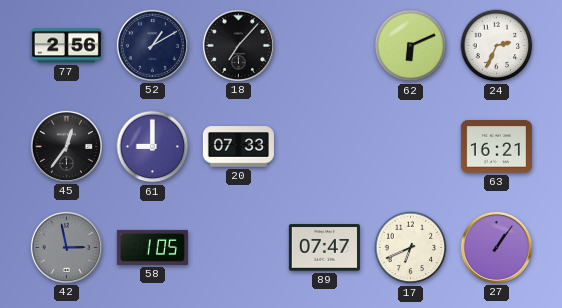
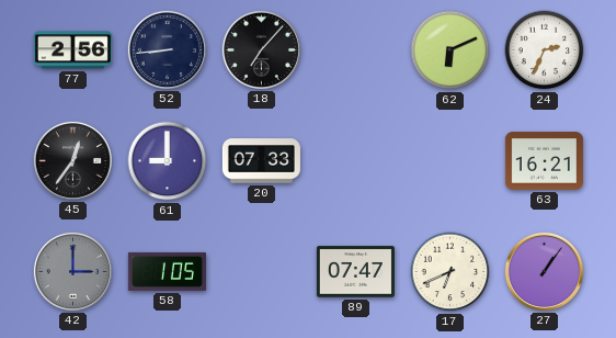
52: 1:10 -> 8:44 (167, 49)
42: 2:58 -> 3:00 (72, 271)
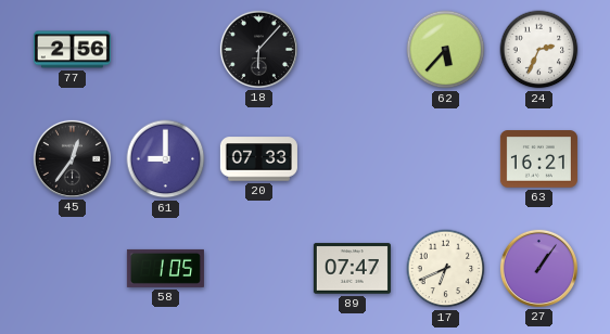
52: 8:44 -> none (167, 49)
18: 7:07 -> 6:07 (258, 49)
62: 6:11 -> 5:37 (446, 50)
42: 3:00 -> none (72, 271)
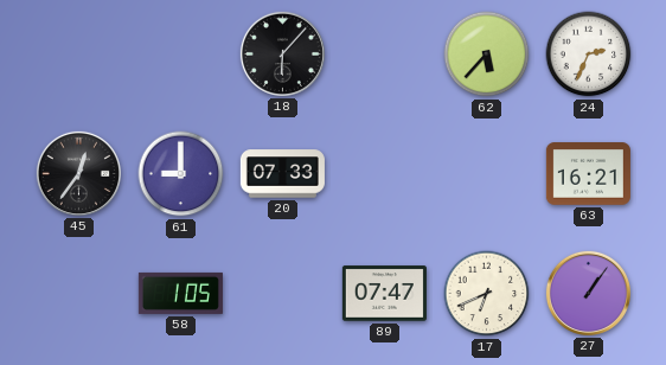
77: 2:56 -> none (72, 50)
